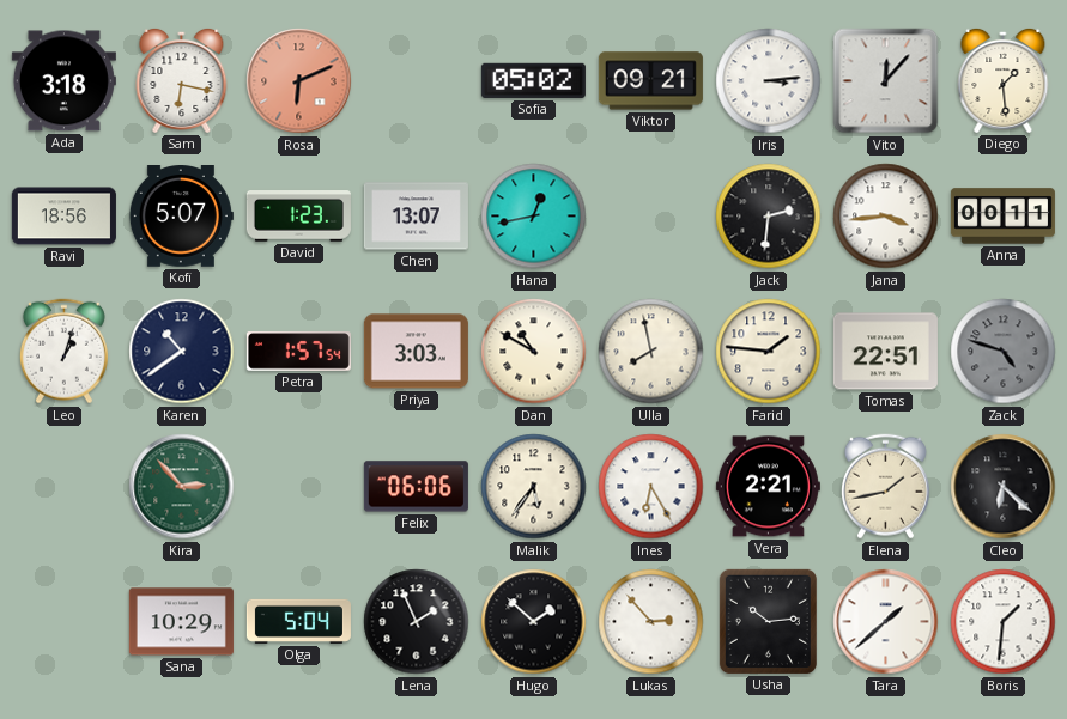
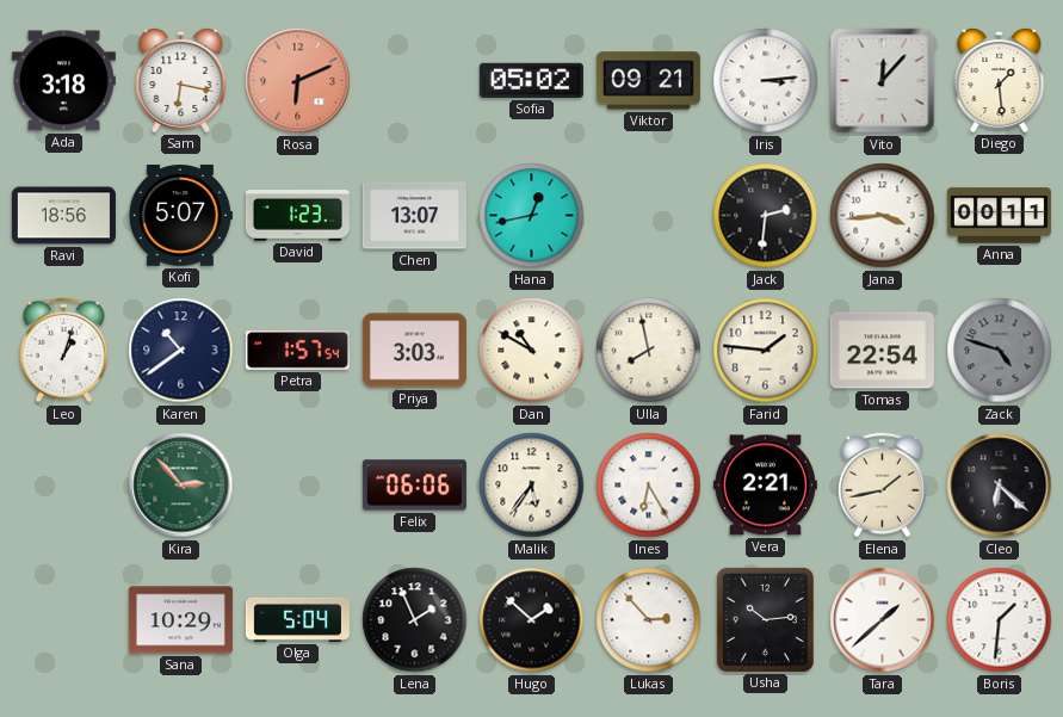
Tomas: 22:51 -> 22:54 (882, 351)
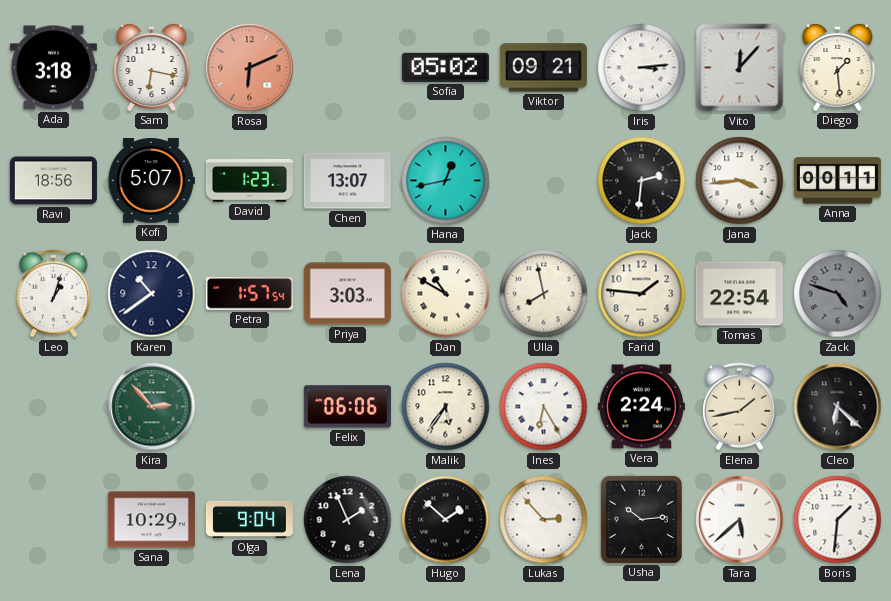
Vera: 2:21 -> 2:24 (641, 407)
Olga: 5:04 -> 9:04 (249, 519)
Tara: 1:38 -> 5:38 (740, 520)
